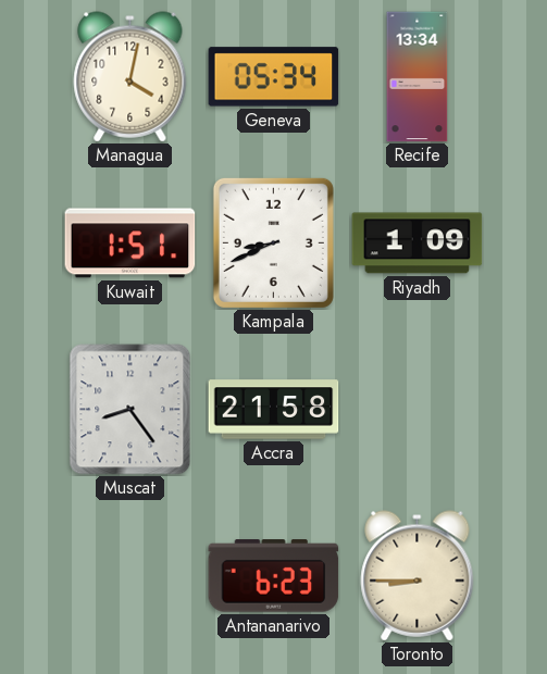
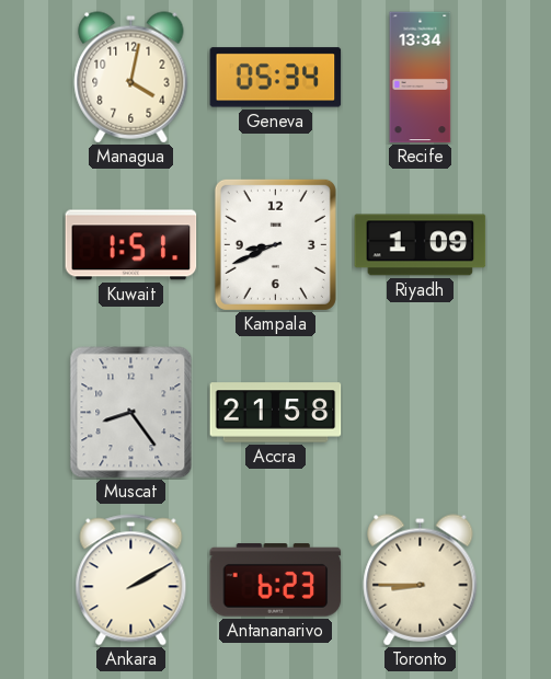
Ankara: none -> 2:10 (131, 580)
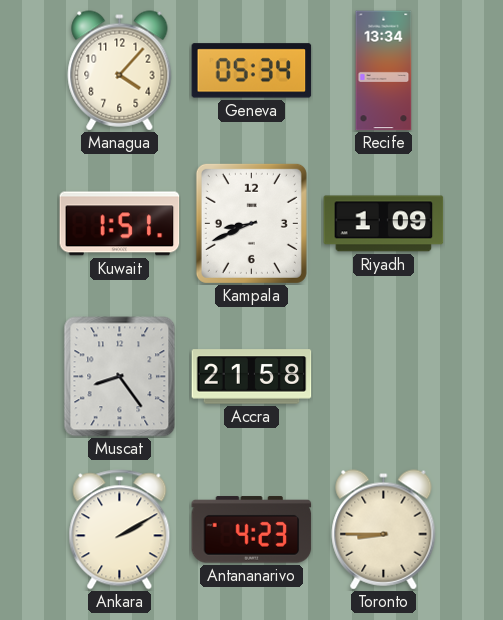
Managua: 4:02 -> 4:07 (120, 71)
Antananarivo: 6:23 -> 4:23 (252, 530)
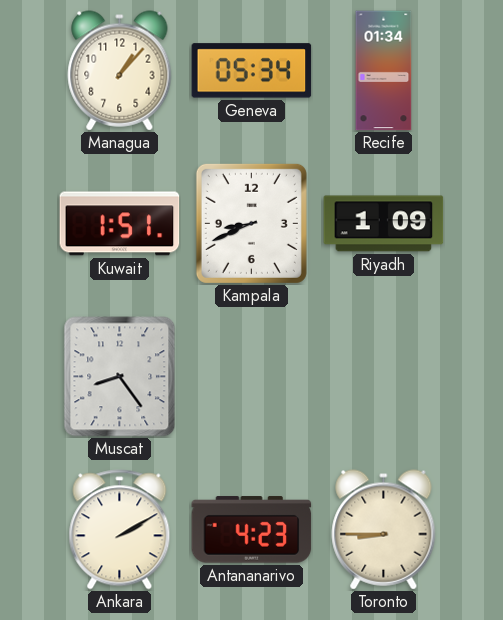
Managua: 4:07 -> 1:07 (120, 71)
Recife: 13:34 -> 01:34 (384, 71)
Accra: 21:58 -> none (252, 377)
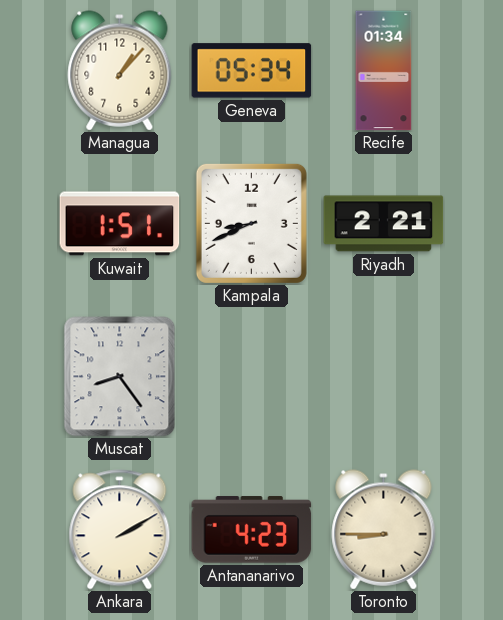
Riyadh: 1:09 -> 2:21 (384, 224)
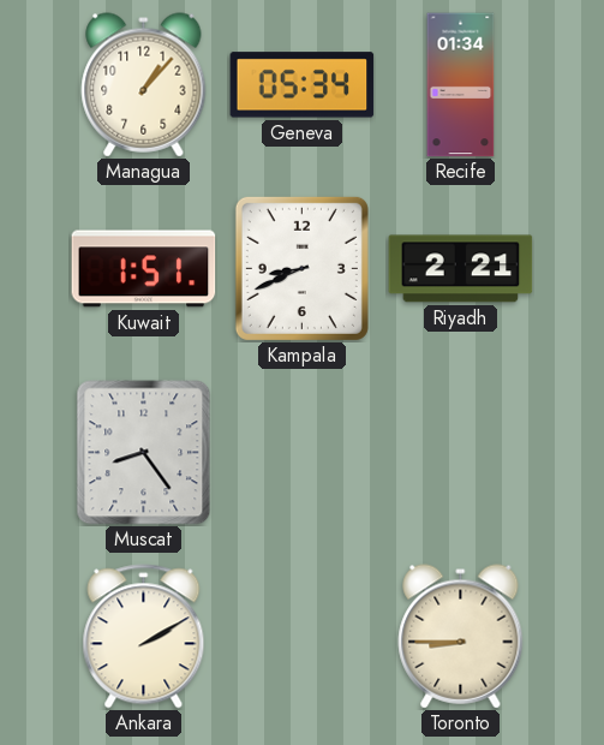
Antananarivo: 4:23 -> none (252, 530)
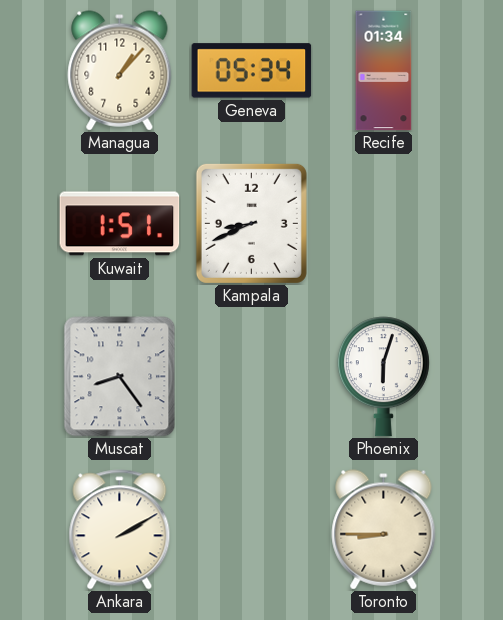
Riyadh: 2:21 -> none (461, 269)
Phoenix: none -> 6:03 (383, 377)
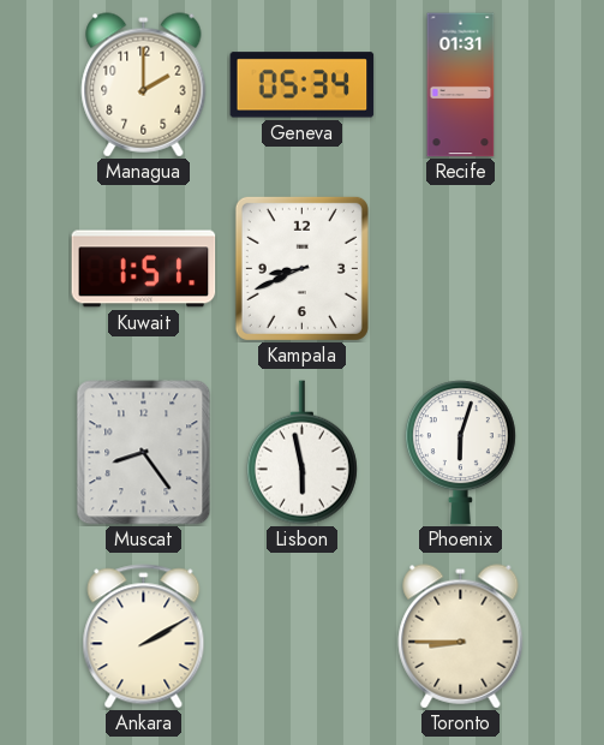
Managua: 1:07 -> 2:00 (144, 85)
Recife: 01:34 -> 01:31 (461, 85)
Lisbon: none -> 5:58 (301, 453)
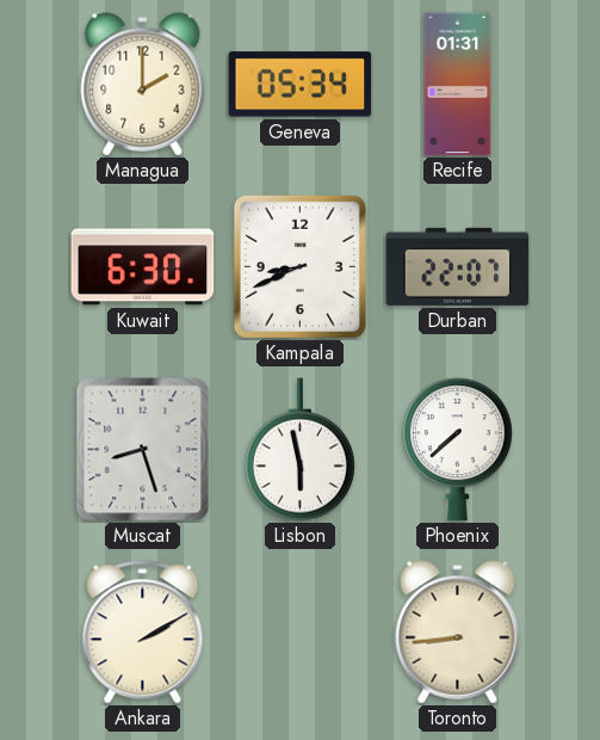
Kuwait: 1:51 -> 6:30 (143, 267)
Durban: none -> 22:07 (458, 266)
Muscat: 8:24 -> 8:27 (143, 450)
Phoenix: 6:03 -> 7:38 (457, 450)
Toronto: 8:45 -> 8:44 (458, 633)
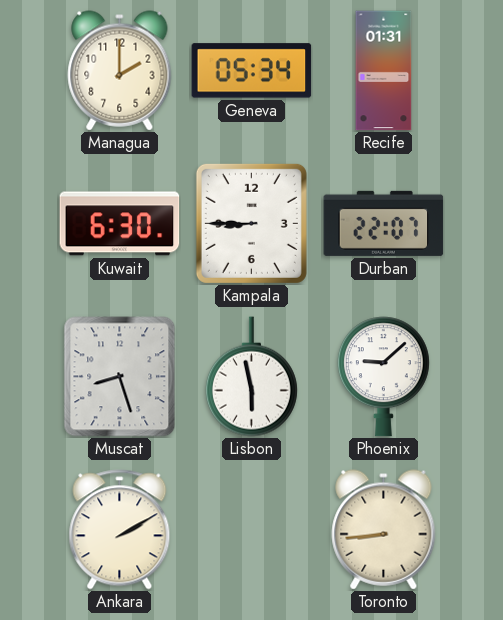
Kampala: 8:41 -> 8:45 (251, 223)
Phoenix: 7:38 -> 9:08 (383, 377)
